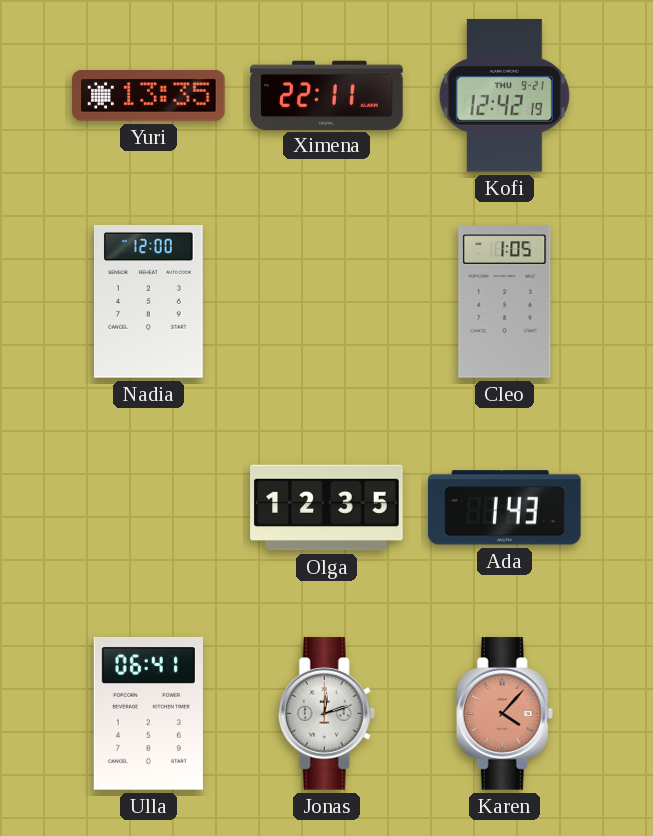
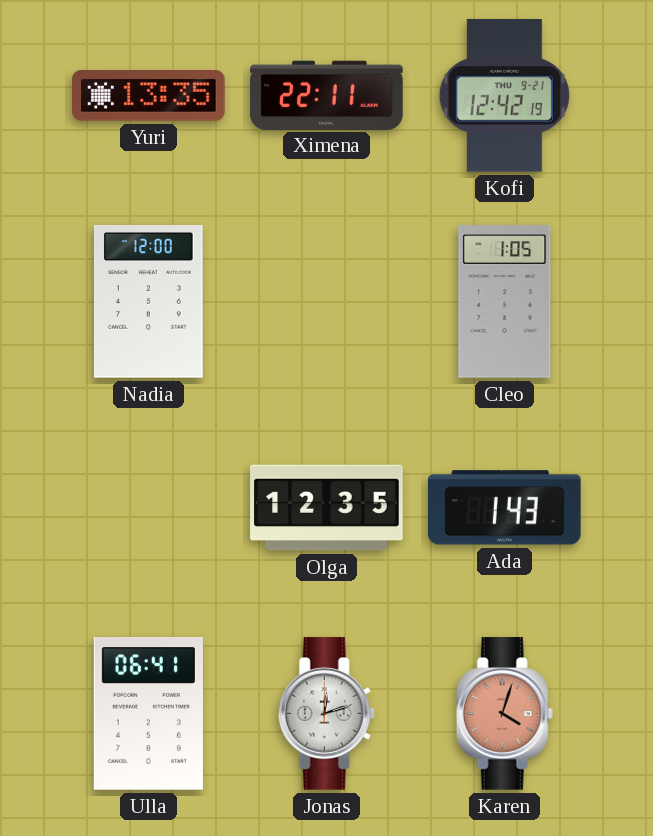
Karen: 4:07 -> 4:03 (504, 714)
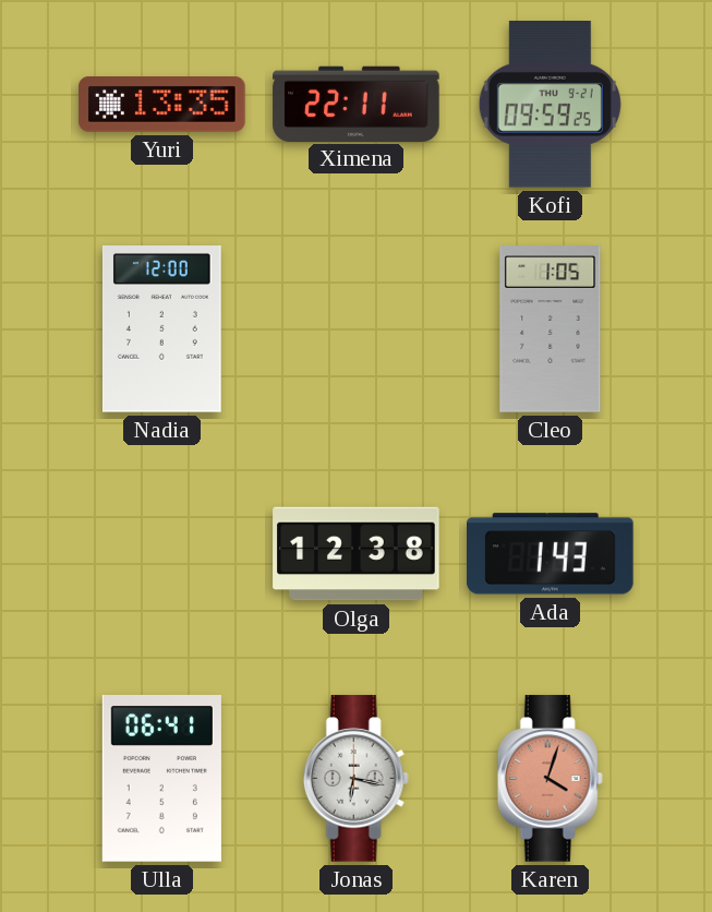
Kofi: 12:42 -> 09:59 (550, 105)
Olga: 12:35 -> 12:38 (357, 554)
Jonas: 12:12 -> 6:17 (355, 779)
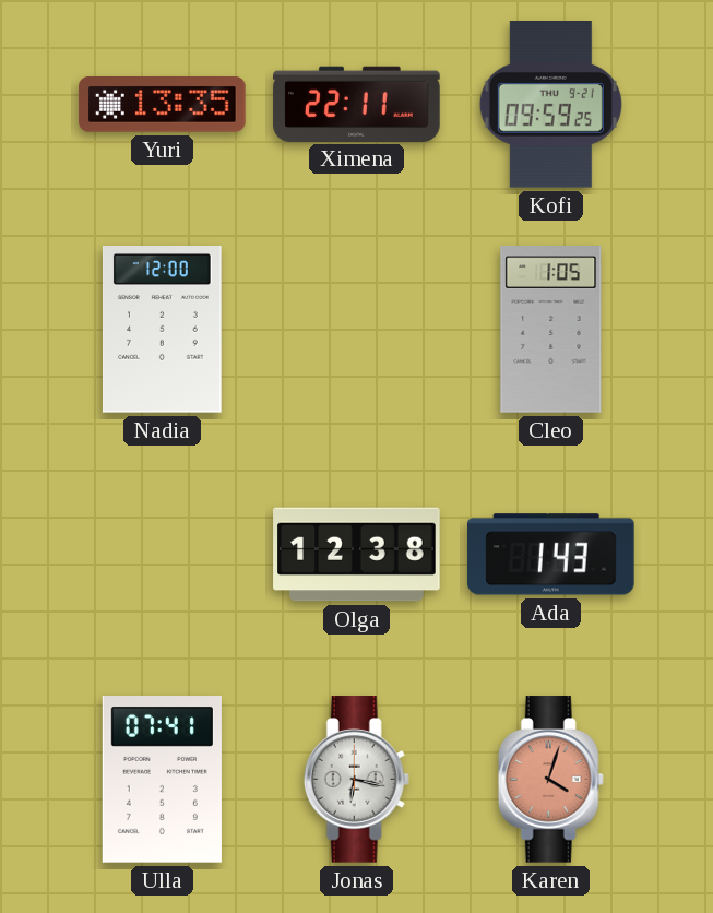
Ulla: 06:41 -> 07:41 (162, 780)
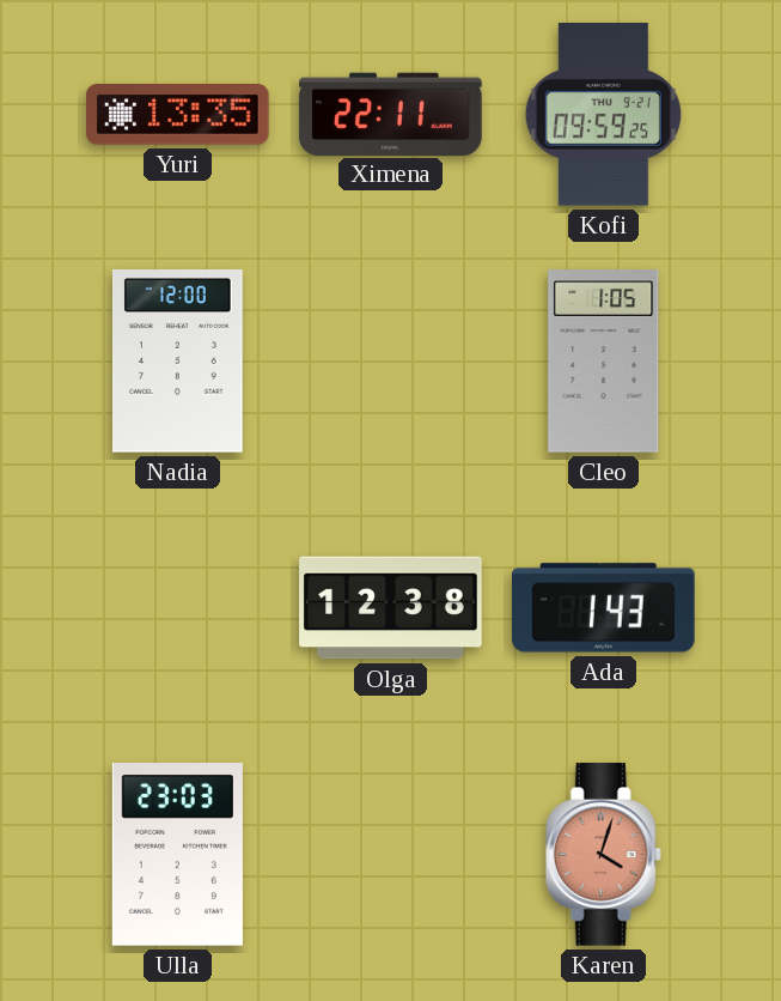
Ulla: 07:41 -> 23:03 (177, 855)
Jonas: 6:17 -> none (356, 780)
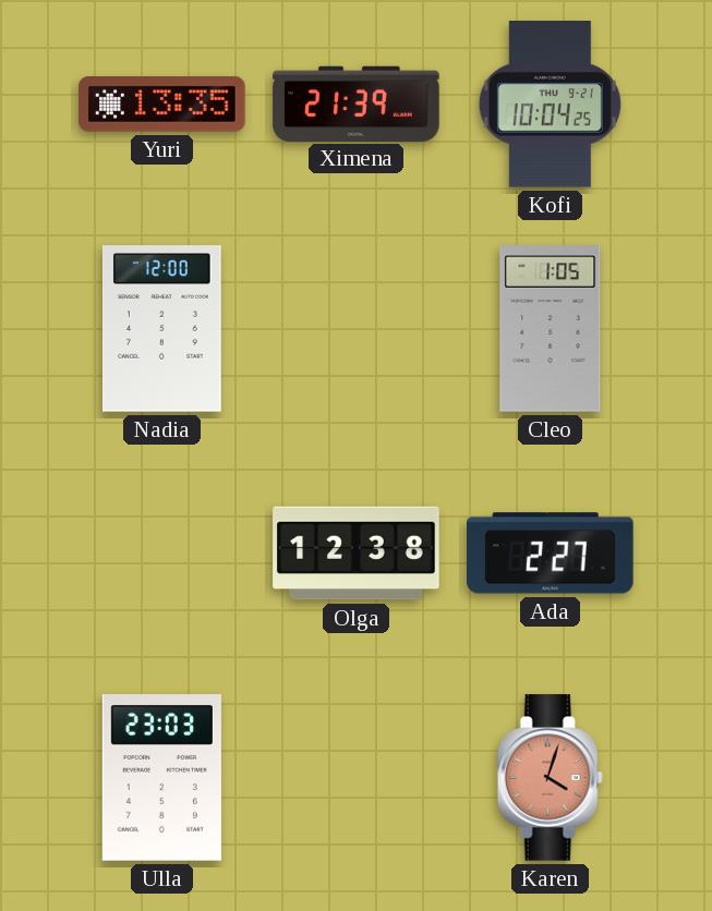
Ximena: 22:11 -> 21:39 (357, 104)
Kofi: 09:59 -> 10:04 (550, 105)
Ada: 1:43 -> 2:27 (551, 554)
